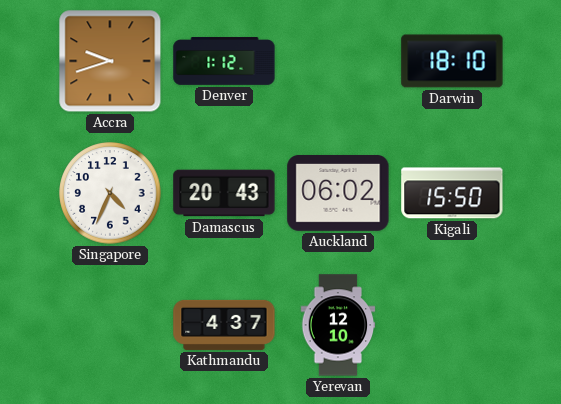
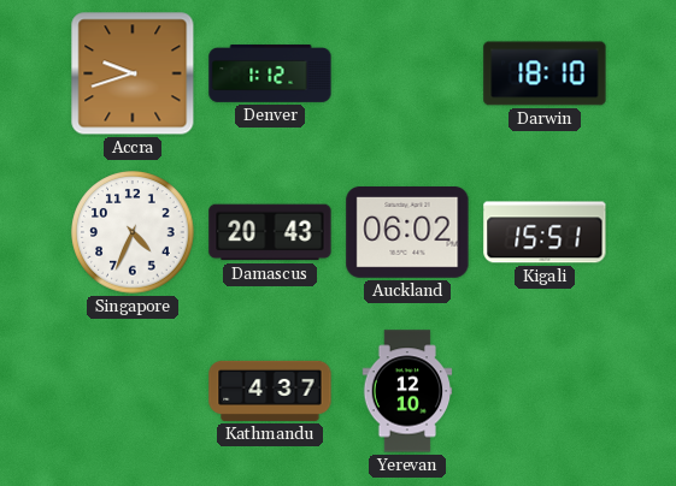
Kigali: 15:50 -> 15:51 (545, 232)
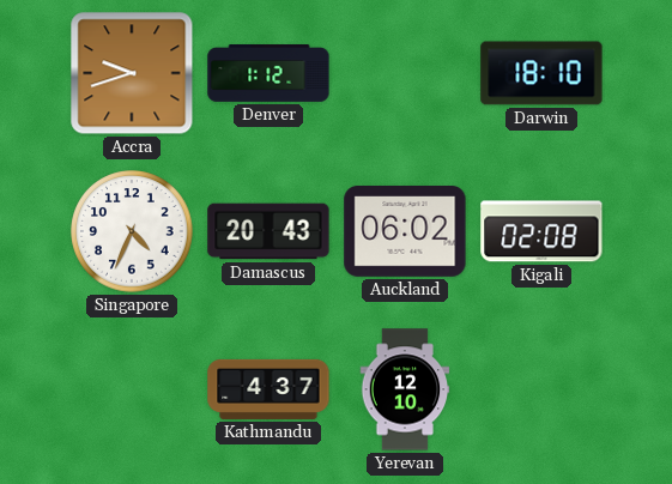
Kigali: 15:51 -> 02:08 (541, 231)
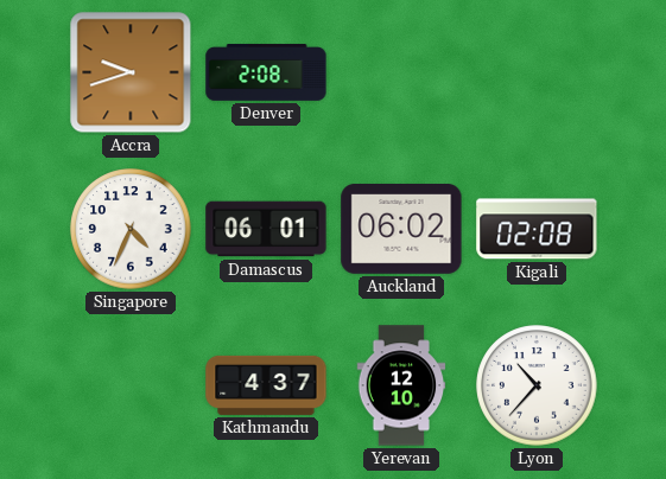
Denver: 1:12 -> 2:08 (266, 72)
Darwin: 18:10 -> none (541, 73)
Damascus: 20:43 -> 06:01 (266, 229)
Lyon: none -> 10:37 (537, 385)
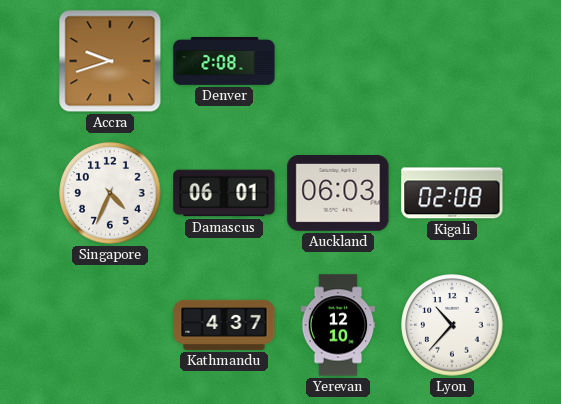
Auckland: 06:02 -> 06:03 (338, 194)
